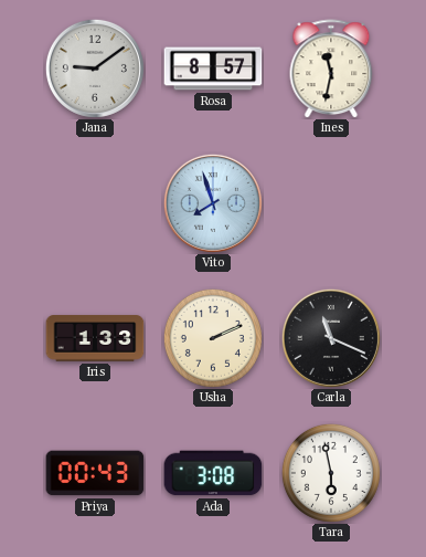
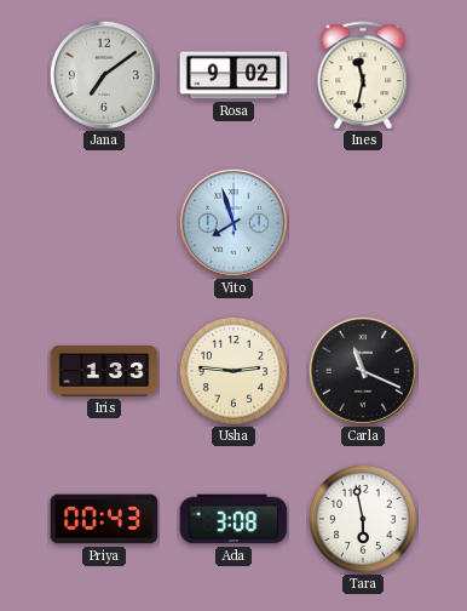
Jana: 9:09 -> 7:09 (104, 75)
Rosa: 8:57 -> 9:02 (234, 75)
Usha: 2:11 -> 2:46 (234, 371)
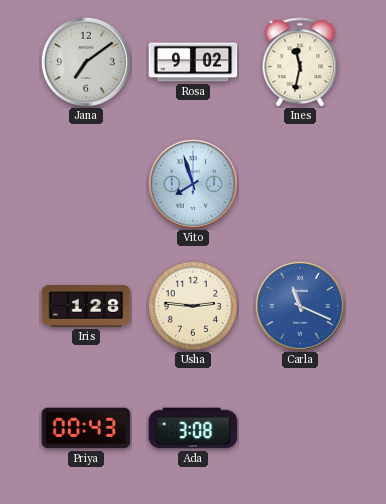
Iris: 1:33 -> 1:28 (86, 306)
Carla dial: black -> blue (300, 306)
Tara: 5:58 -> none (363, 519)
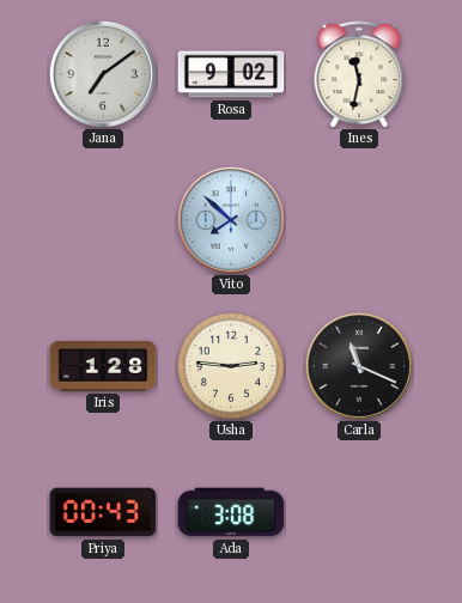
Vito: 7:57 -> 7:52 (231, 220)
Carla dial: blue -> black (359, 366)
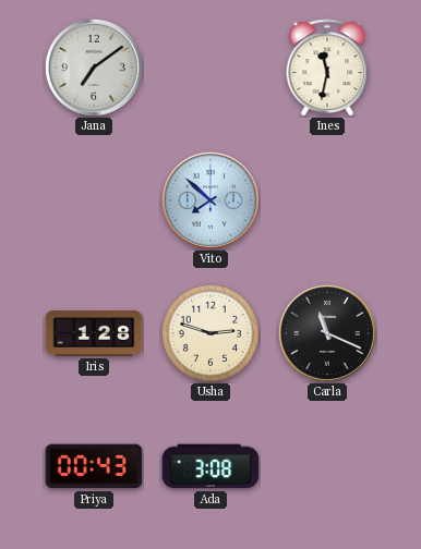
Rosa: 9:02 -> none (231, 74)
Usha: 2:46 -> 2:48 (211, 333)
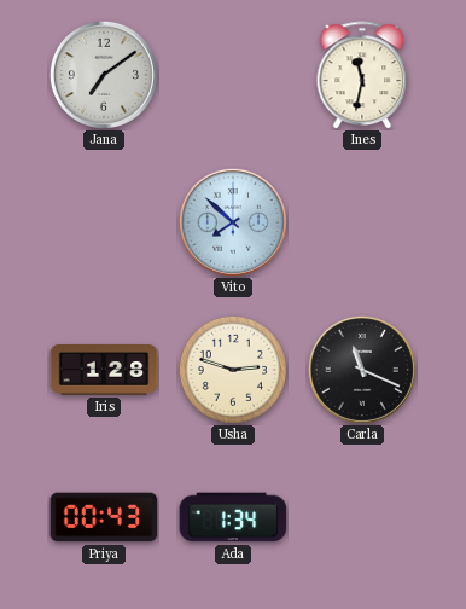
Ada: 3:08 -> 1:34 (233, 517)
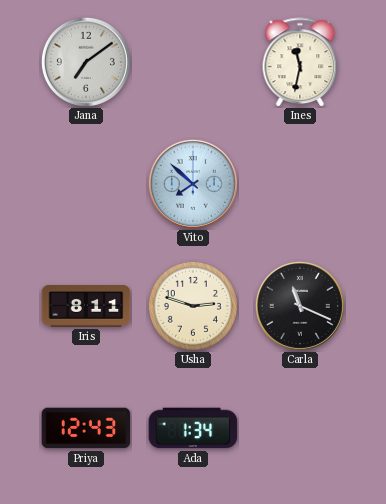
Iris: 1:28 -> 8:11 (86, 306)
Priya: 00:43 -> 12:43 (86, 428)
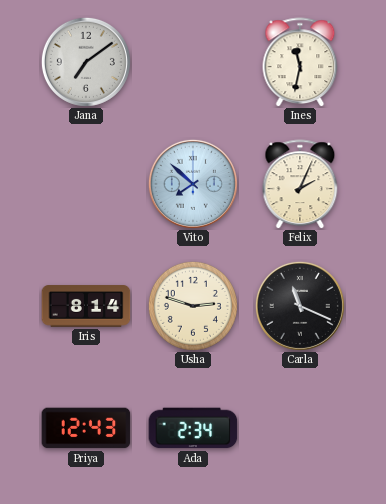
Felix: none -> 2:04 (300, 184)
Iris: 8:11 -> 8:14 (86, 306)
Ada: 1:34 -> 2:34 (193, 428)
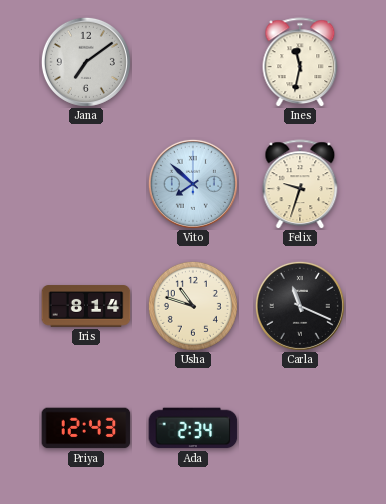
Felix: 2:04 -> 9:33 (300, 184)
Usha: 2:48 -> 10:48 (193, 306)
